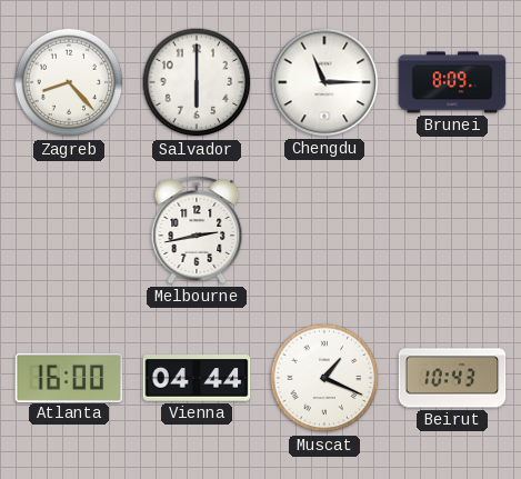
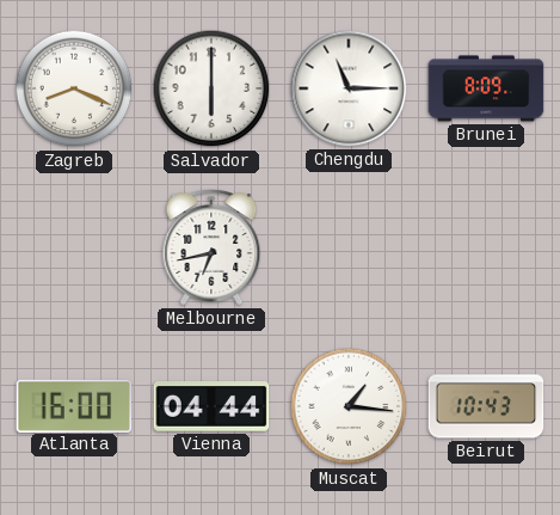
Zagreb: 8:23 -> 8:19 (74, 88)
Melbourne: 2:43 -> 6:43 (211, 247)
Muscat: 1:19 -> 1:16 (349, 406)
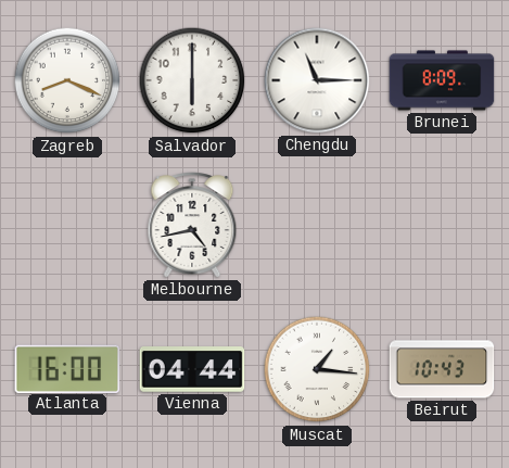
Melbourne: 6:43 -> 4:43 (192, 225)
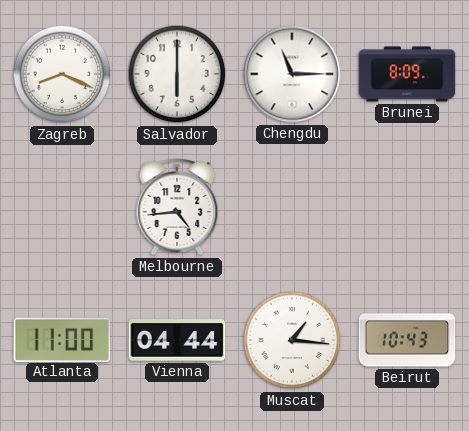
Melbourne: 4:43 -> 4:44 (177, 207)
Atlanta: 16:00 -> 11:00 (62, 339)
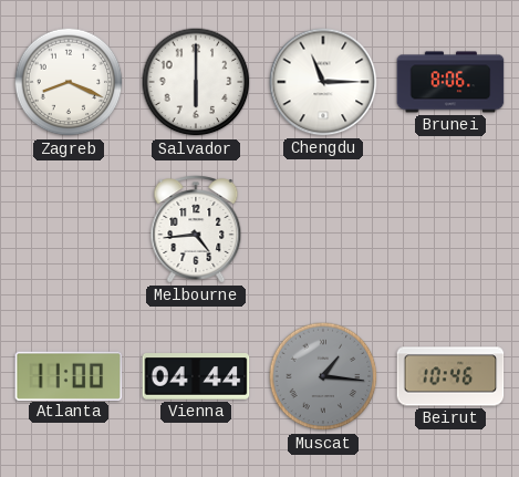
Brunei: 8:09 -> 8:06 (450, 82)
Muscat dial: white -> grey (323, 376)
Beirut: 10:43 -> 10:46 (450, 376)
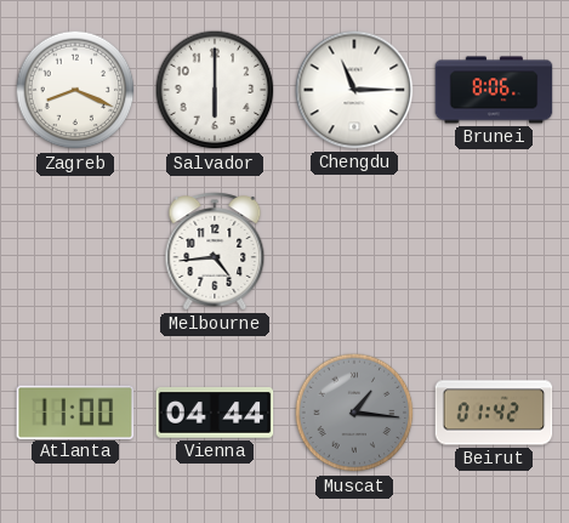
Beirut: 10:46 -> 01:42 (494, 413)
